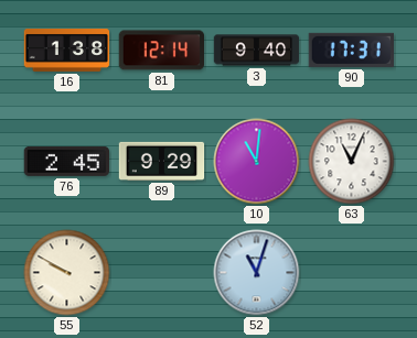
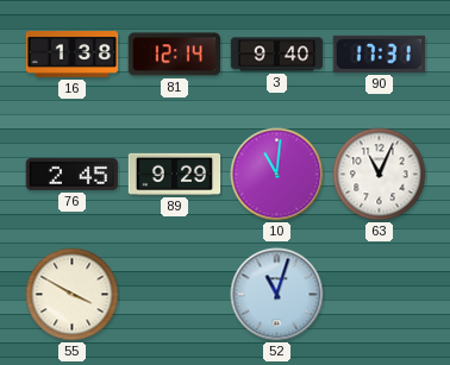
55: 9:50 -> 3:50 (73, 295)
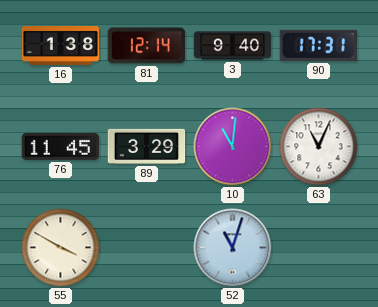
76: 2:45 -> 11:45 (60, 146)
89: 9:29 -> 3:29 (147, 146)
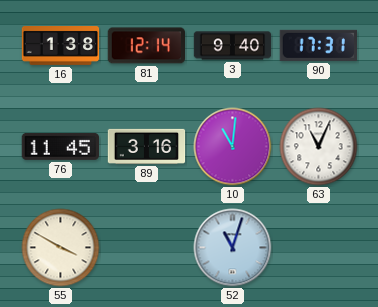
89: 3:29 -> 3:16 (147, 146)
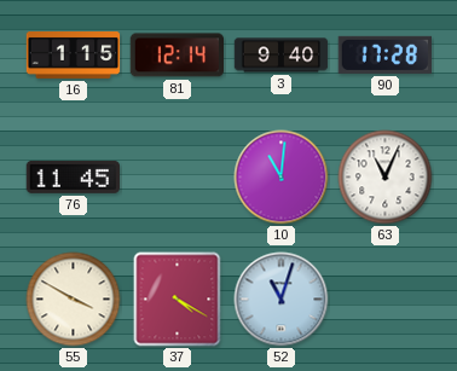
16: 1:38 -> 1:15 (74, 56)
90: 17:31 -> 17:28 (384, 54)
89: 3:16 -> none (147, 146)
37: none -> 4:20 (178, 300)
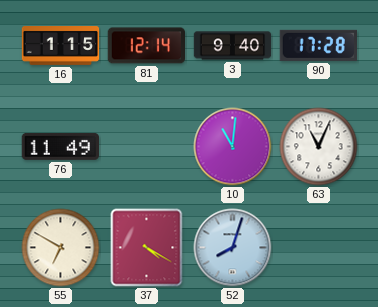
76: 11:45 -> 11:49 (60, 146)
55: 3:50 -> 6:50 (61, 248)
52: 11:03 -> 8:03 (233, 248)
